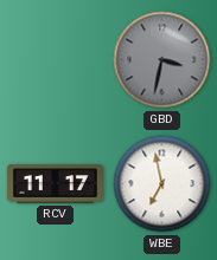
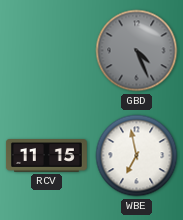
GBD: 3:32 -> 4:26 (137, 51)
RCV: 11:17 -> 11:15 (46, 156)
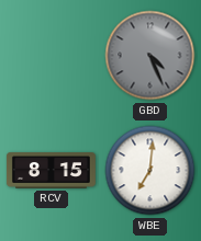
RCV: 11:15 -> 8:15 (51, 171)
WBE: 6:58 -> 7:01 (150, 171)
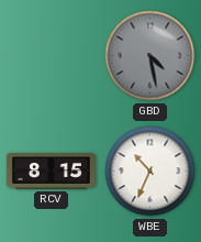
GBD: 4:26 -> 4:28 (150, 56)
WBE: 7:01 -> 10:34 (150, 172)
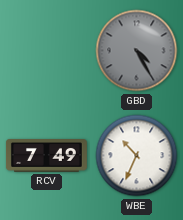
GBD: 4:28 -> 4:25 (137, 51)
RCV: 8:15 -> 7:49 (46, 156)
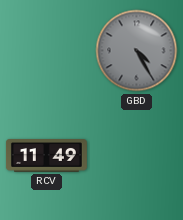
RCV: 7:49 -> 11:49 (46, 156)
WBE: 10:34 -> none (137, 156)
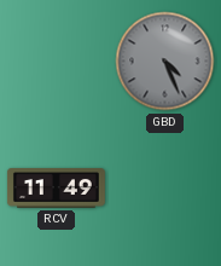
GBD: 4:25 -> 4:26 (165, 62)
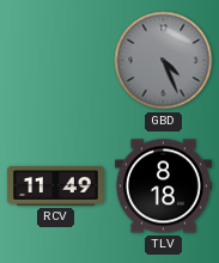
TLV: none -> 8:18 (163, 186)
